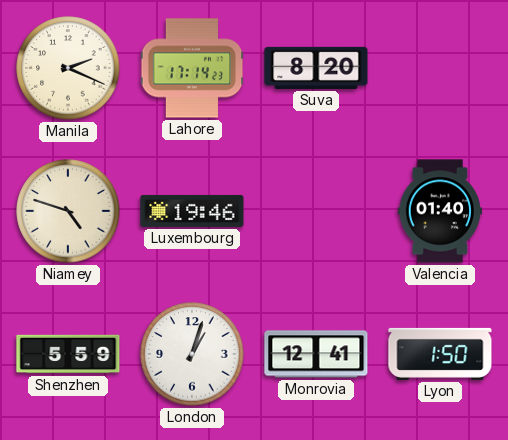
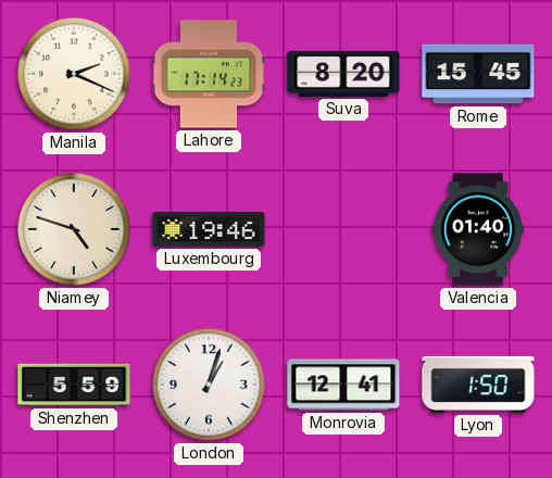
Rome: none -> 15:45 (478, 74)
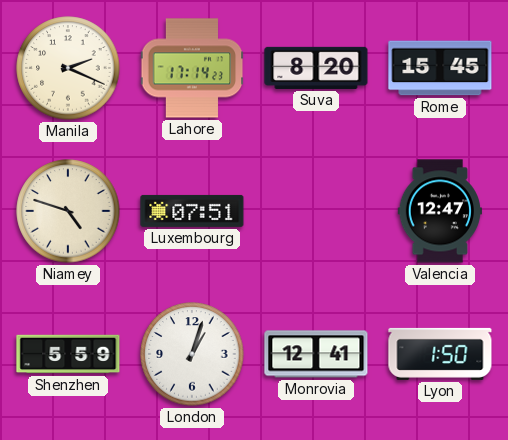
Luxembourg: 19:46 -> 07:51 (192, 211)
Valencia: 01:40 -> 12:47 (439, 211)
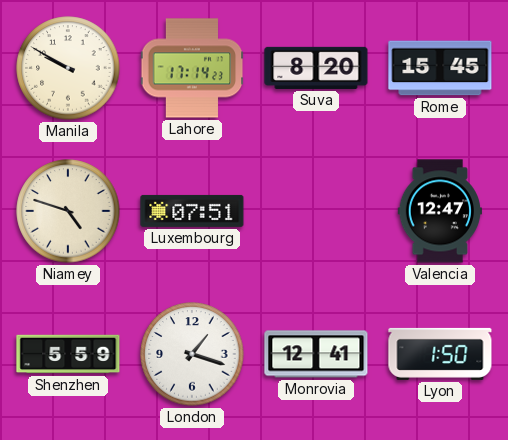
Manila: 2:19 -> 9:50 (68, 68)
London: 1:03 -> 1:18 (192, 354)
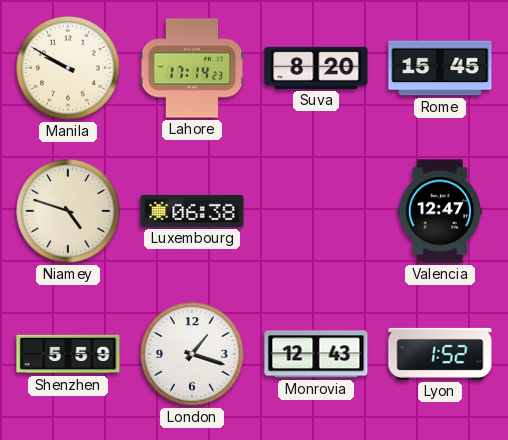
Luxembourg: 07:51 -> 06:38 (192, 211)
Monrovia: 12:41 -> 12:43 (316, 354)
Lyon: 1:50 -> 1:52 (440, 354)
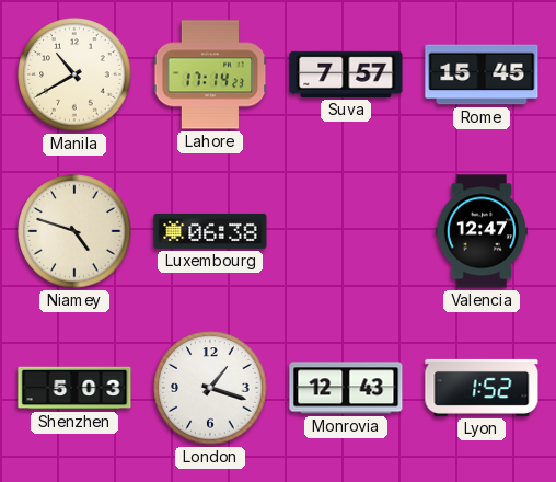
Manila: 9:50 -> 10:40 (74, 74)
Suva: 8:20 -> 7:57 (346, 74)
Shenzhen: 5:59 -> 5:03 (74, 388)
